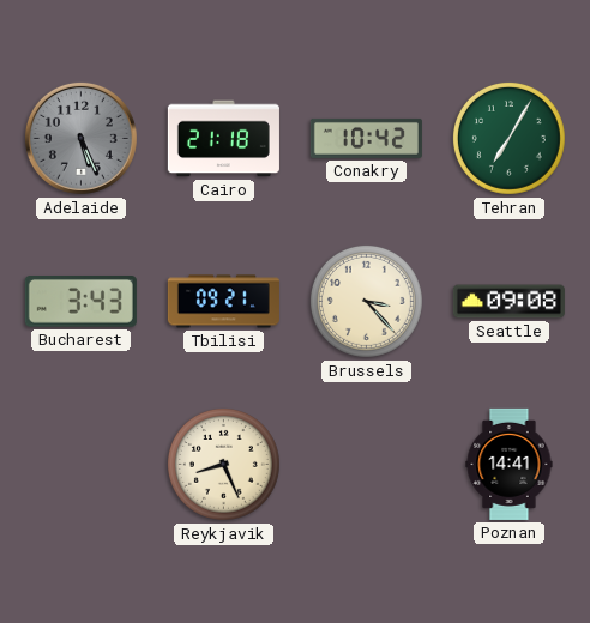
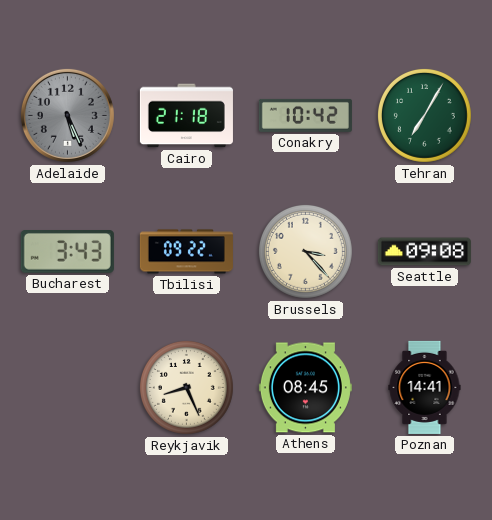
Tbilisi: 09:21 -> 09:22 (186, 252)
Athens: none -> 08:45 (305, 388)
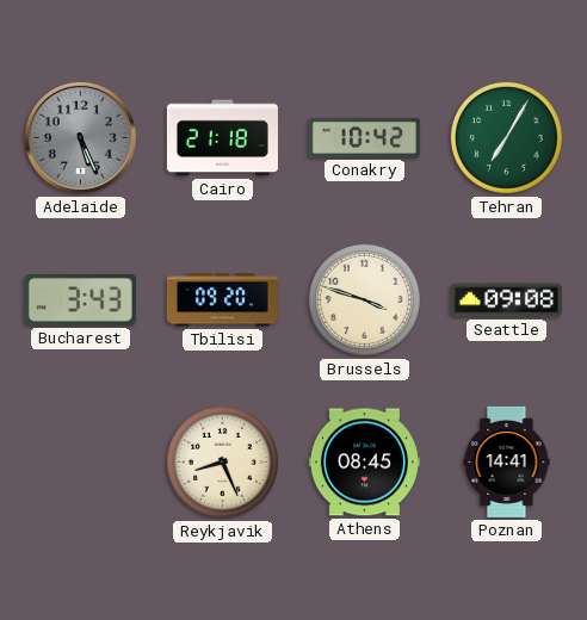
Tbilisi: 09:22 -> 09:20 (222, 300)
Brussels: 3:23 -> 3:48 (364, 299)
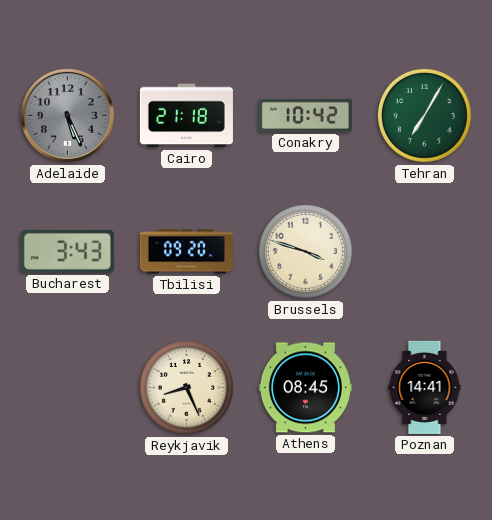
Seattle: 09:08 -> none (506, 300)
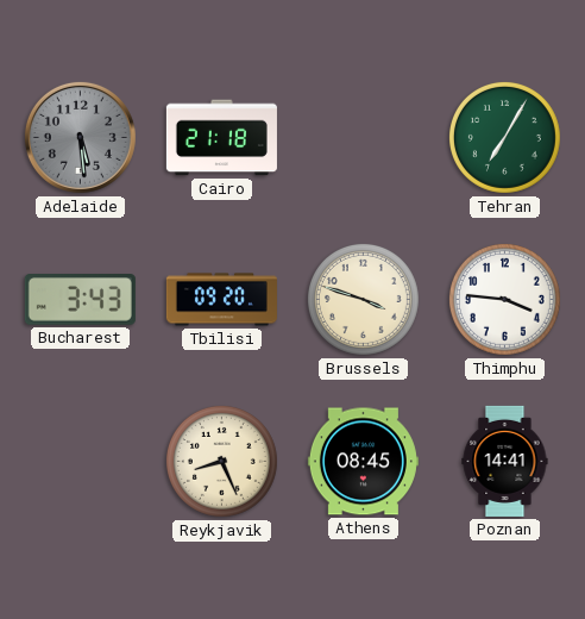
Adelaide: 5:26 -> 5:29 (80, 137)
Conakry: 10:42 -> none (305, 115)
Thimphu: none -> 3:46 (504, 299)
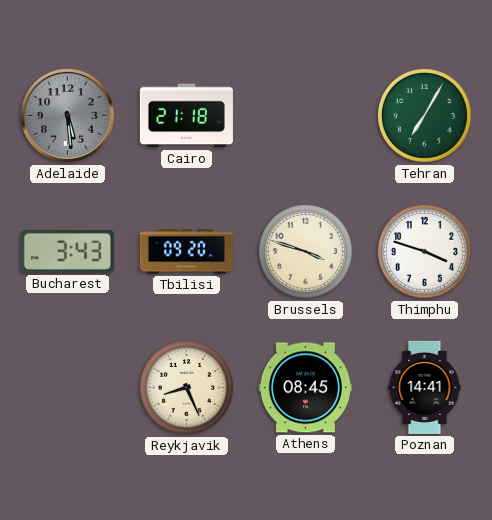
Thimphu: 3:46 -> 3:48 (424, 251)
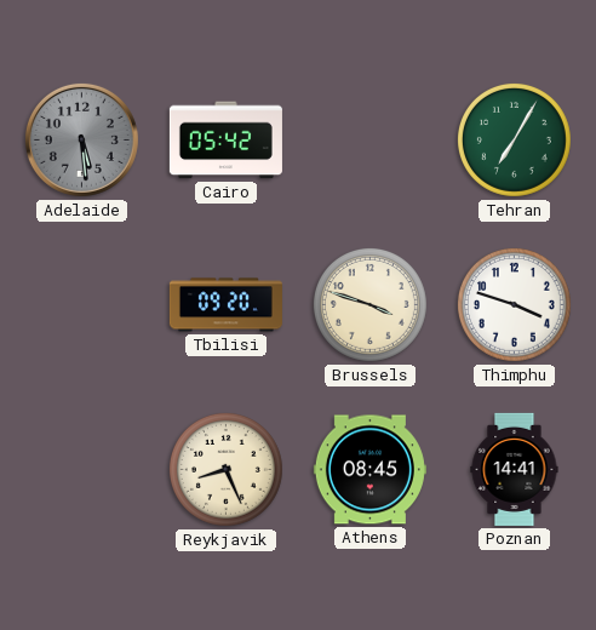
Cairo: 21:18 -> 05:42 (225, 141)
Bucharest: 3:43 -> none (67, 252)
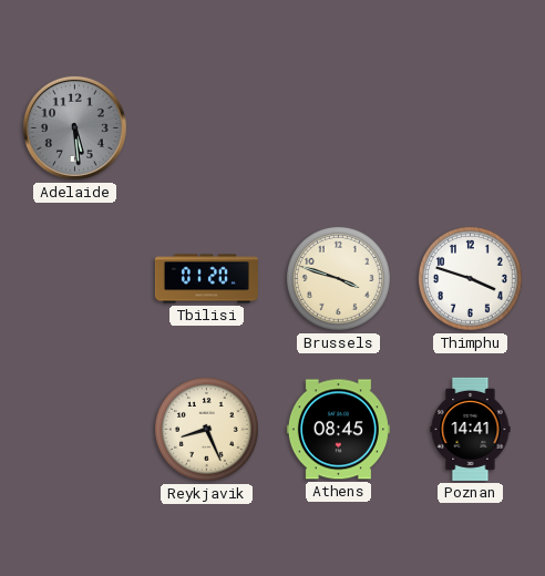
Cairo: 05:42 -> none (225, 141)
Tehran: 7:05 -> none (514, 139)
Tbilisi: 09:20 -> 01:20 (206, 279)
